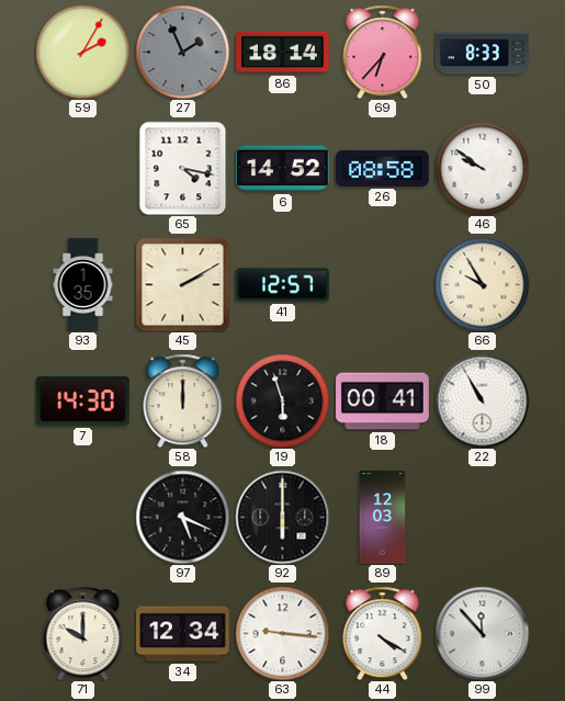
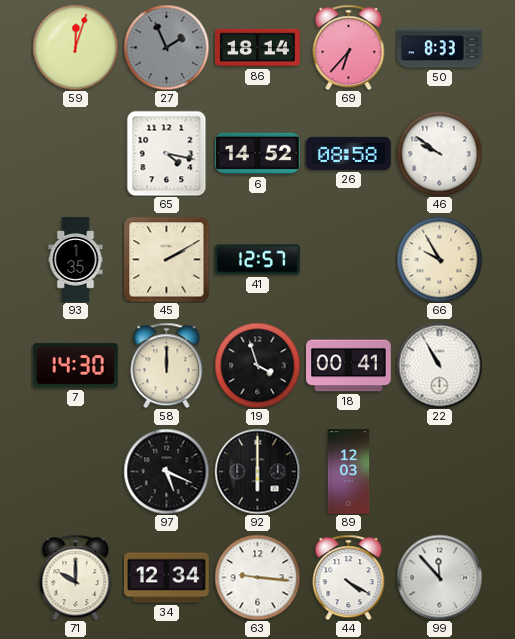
59: 2:05 -> 12:03 (75, 47)
19: 5:57 -> 3:57 (257, 365)
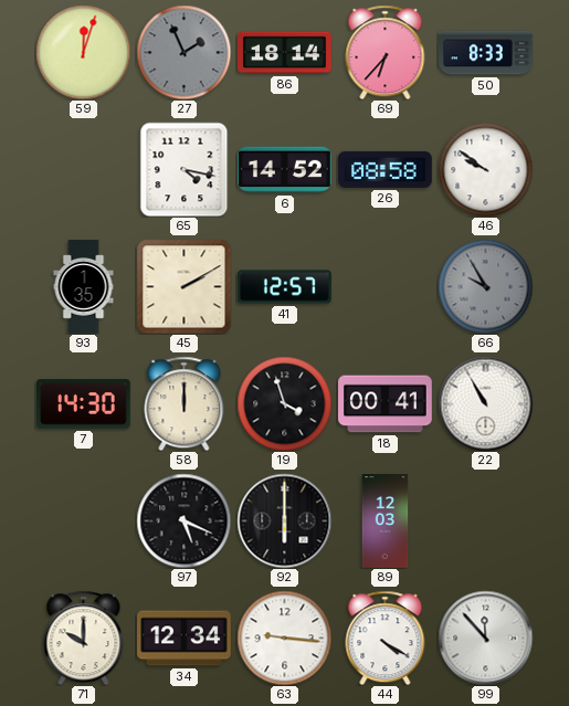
66 dial: cream -> grey (485, 286)
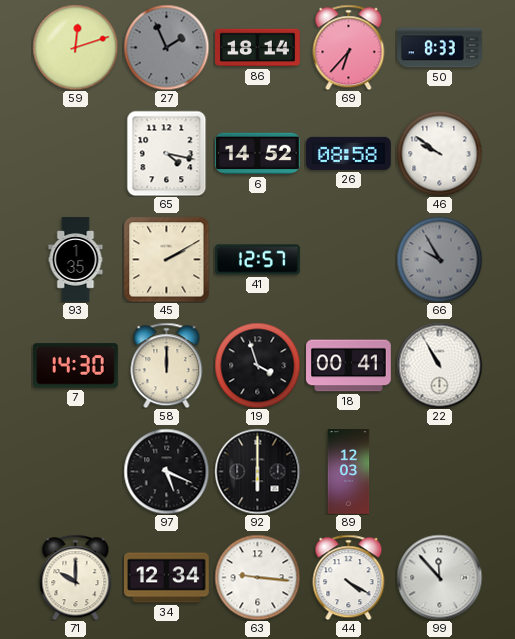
59: 12:03 -> 12:12 (75, 47)
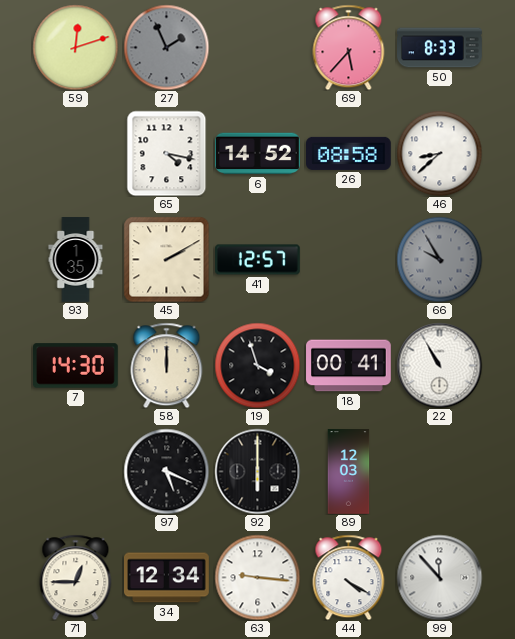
86: 18:14 -> none (258, 48)
69: 6:37 -> 5:37 (349, 47)
46: 9:51 -> 8:38 (439, 153)
71: 10:00 -> 12:45 (76, 577)
